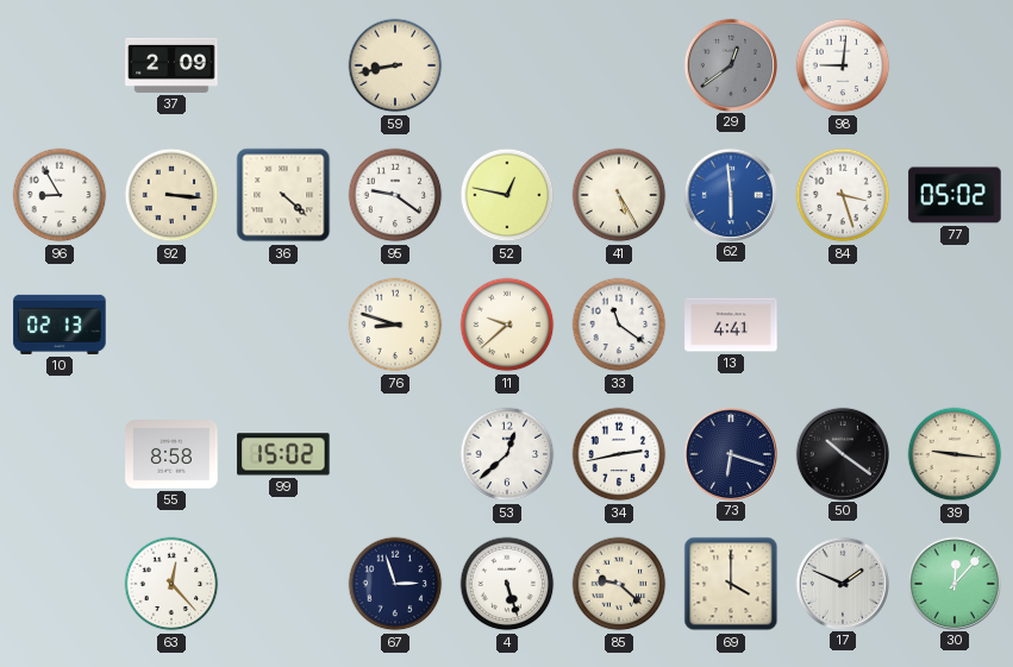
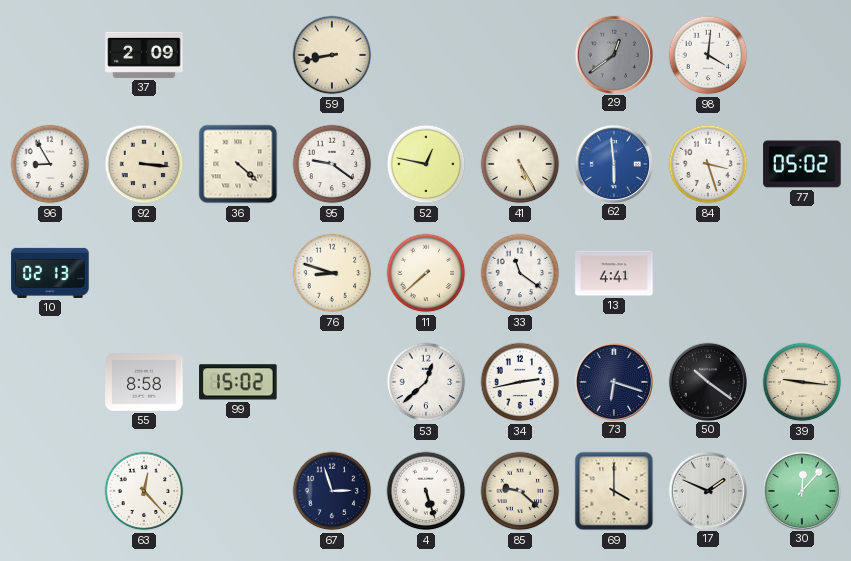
98: 9:01 -> 4:01 (708, 55)
11: 9:38 -> 7:38 (426, 273)
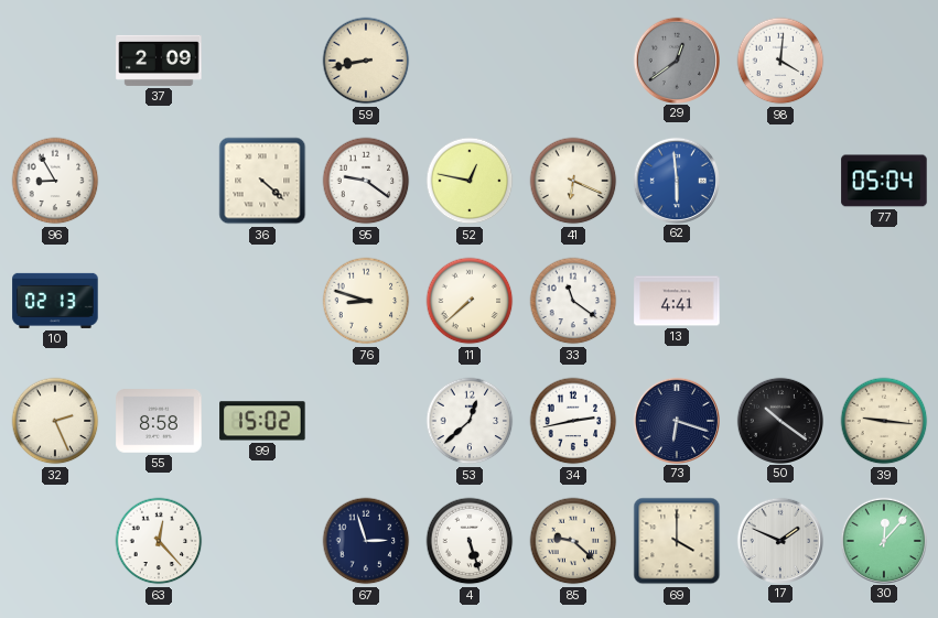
92: 3:16 -> none (144, 164)
41: 5:25 -> 6:19 (573, 181)
84: 3:27 -> none (708, 164)
77: 05:02 -> 05:04 (884, 181)
32: none -> 2:26 (55, 421)
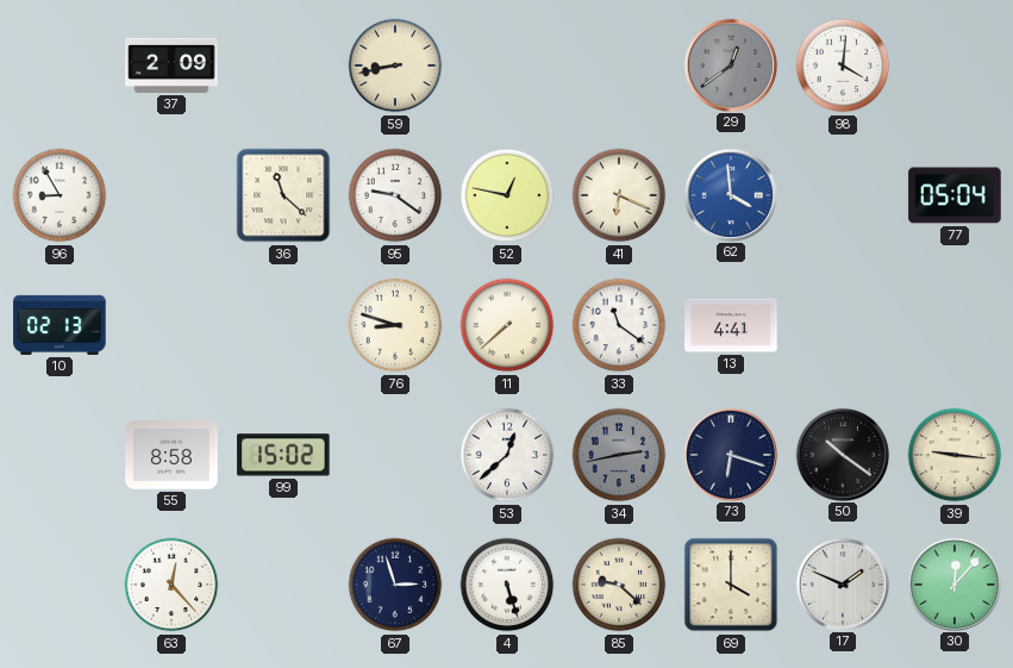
36: 4:22 -> 11:22 (283, 195)
62: 5:59 -> 3:59 (730, 194)
32: 2:26 -> none (55, 421)
34 dial: white -> grey (619, 455)
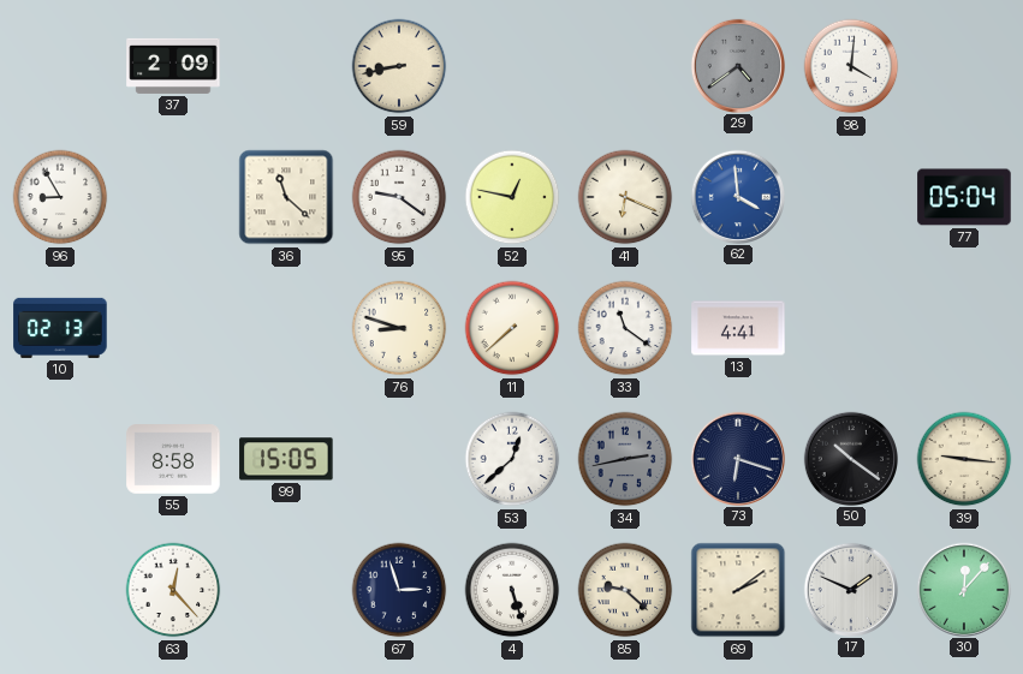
29: 12:39 -> 4:39 (737, 65)
99: 15:02 -> 15:05 (286, 459)
69: 4:00 -> 2:09 (738, 590)
